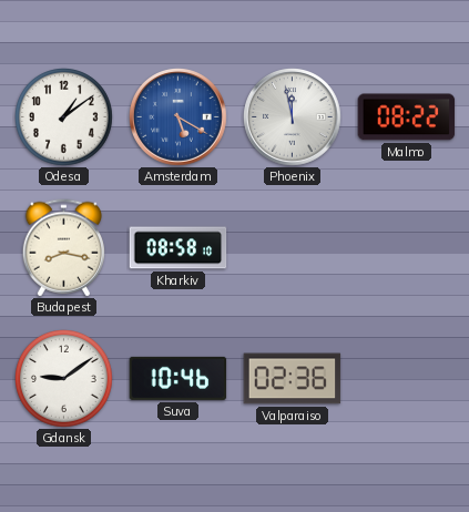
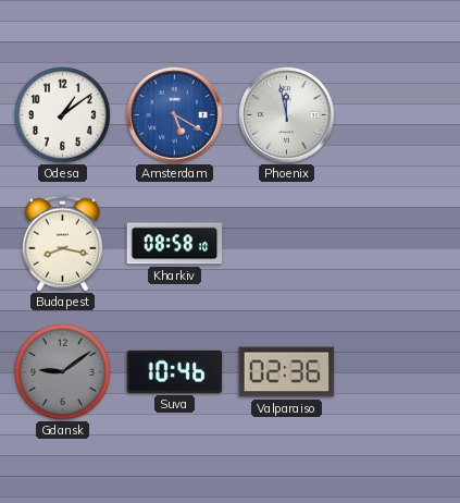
Malmo: 08:22 -> none (407, 117)
Gdansk dial: white -> grey (63, 372)
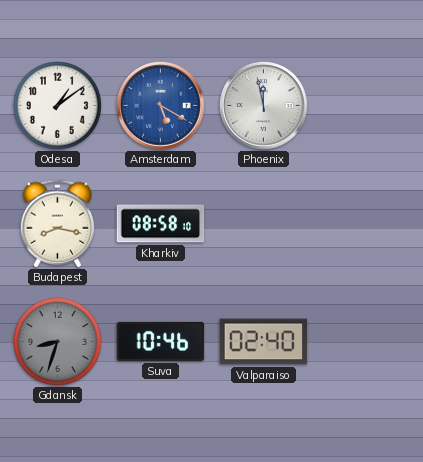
Gdansk: 9:09 -> 8:33 (58, 342)
Valparaiso: 02:36 -> 02:40 (264, 342)
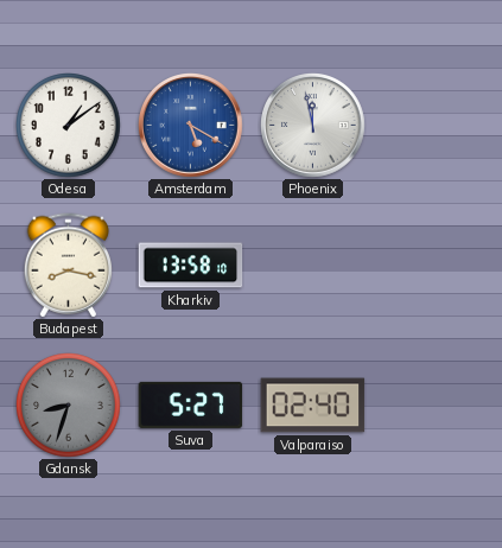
Kharkiv: 08:58 -> 13:58 (191, 266)
Suva: 10:46 -> 5:27 (191, 404)
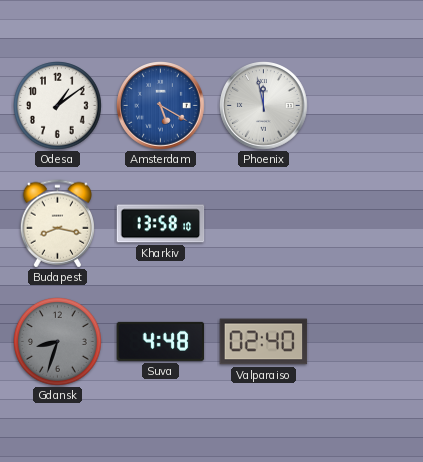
Suva: 5:27 -> 4:48 (161, 341)
